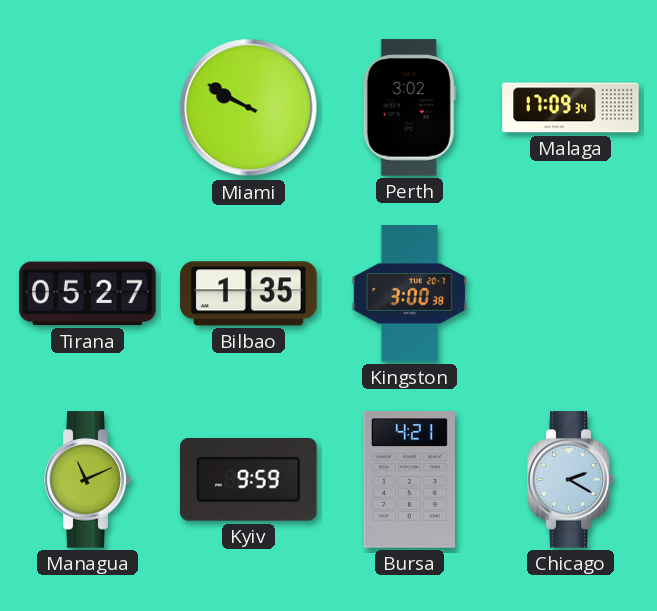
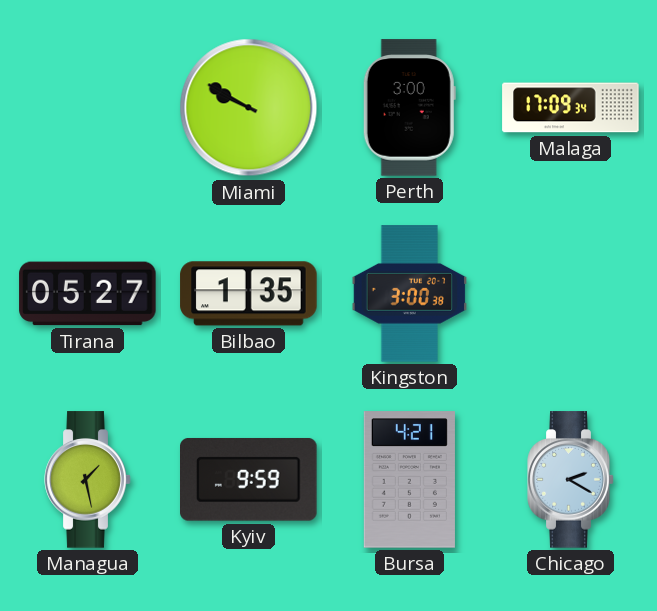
Perth: 3:02 -> 3:00 (409, 108)
Managua: 11:11 -> 1:28 (88, 480)
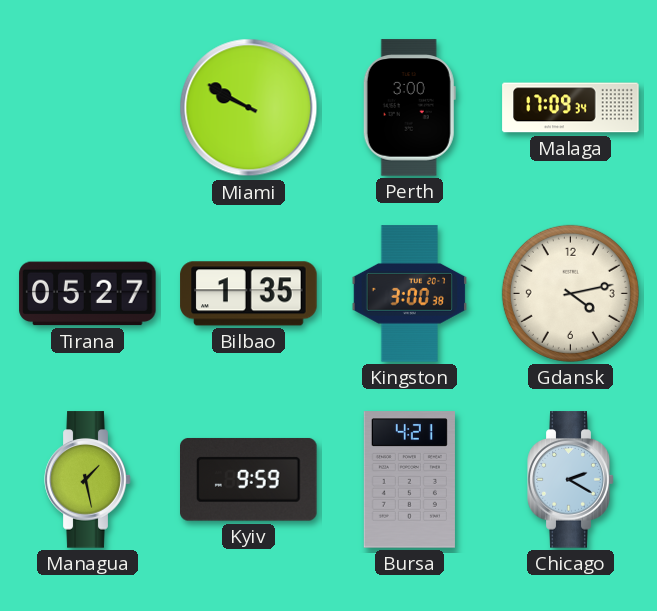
Gdansk: none -> 4:13 (570, 293)
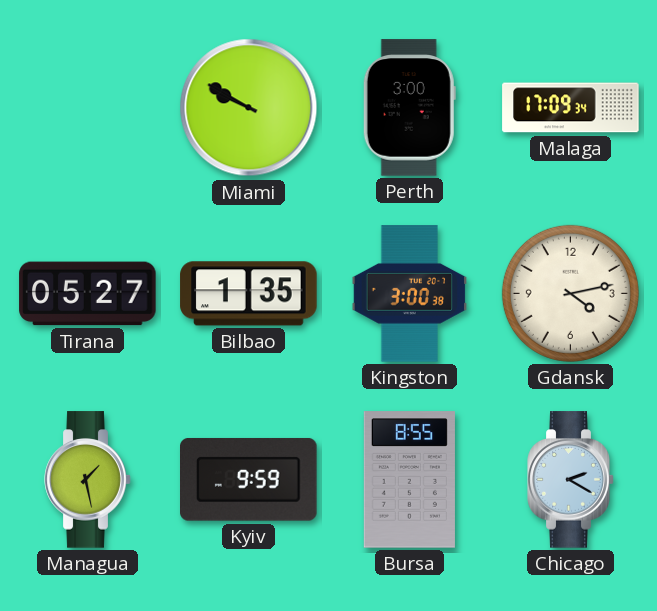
Bursa: 4:21 -> 8:55 (409, 480)
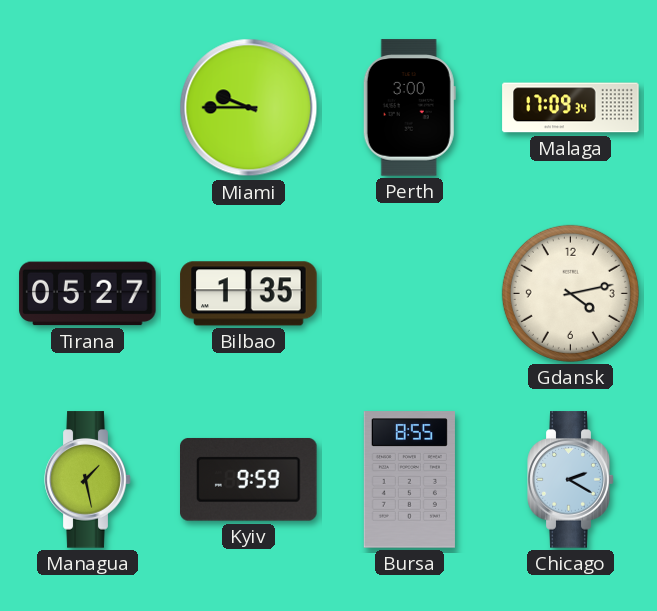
Miami: 9:50 -> 9:45 (249, 108)
Kingston: 3:00 -> none (410, 294)
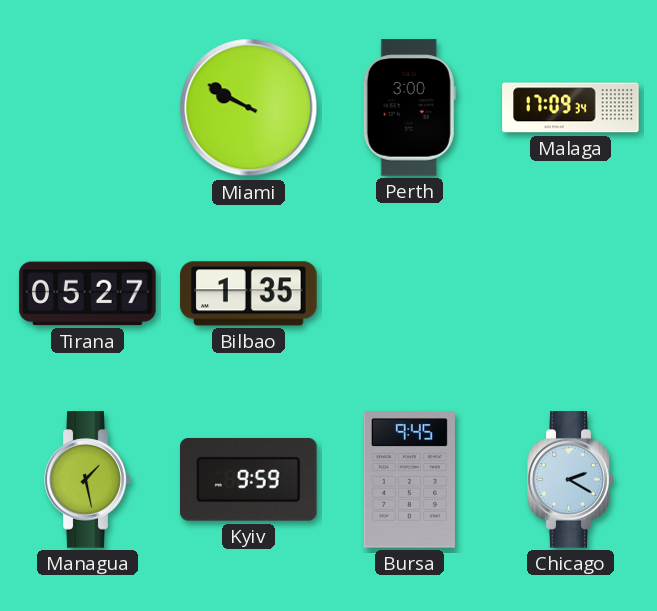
Miami: 9:45 -> 9:50 (249, 108)
Gdansk: 4:13 -> none (570, 293)
Bursa: 8:55 -> 9:45 (409, 480)
